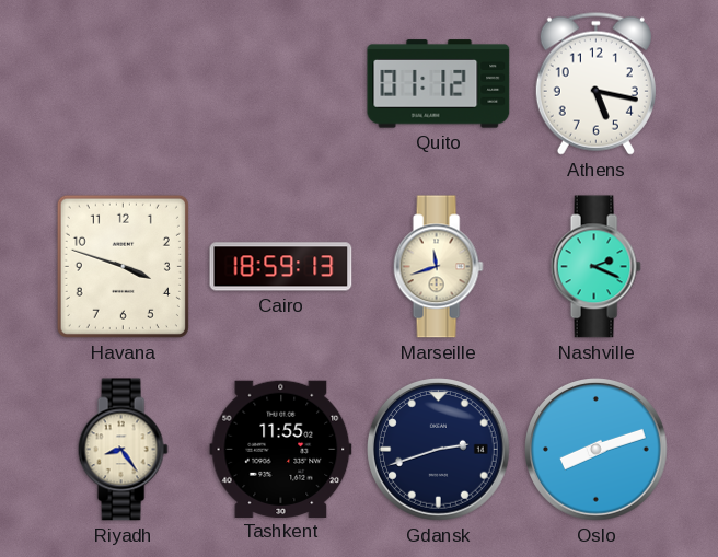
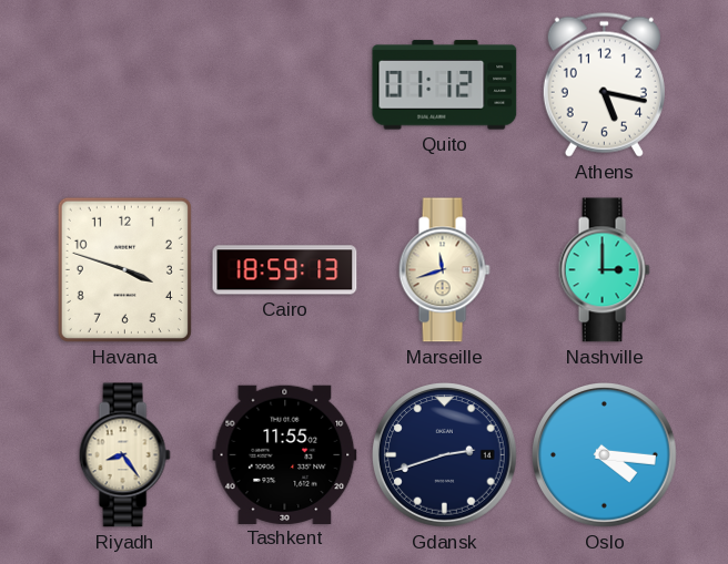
Nashville: 2:19 -> 3:00 (604, 270)
Oslo: 8:12 -> 4:16 (605, 455)
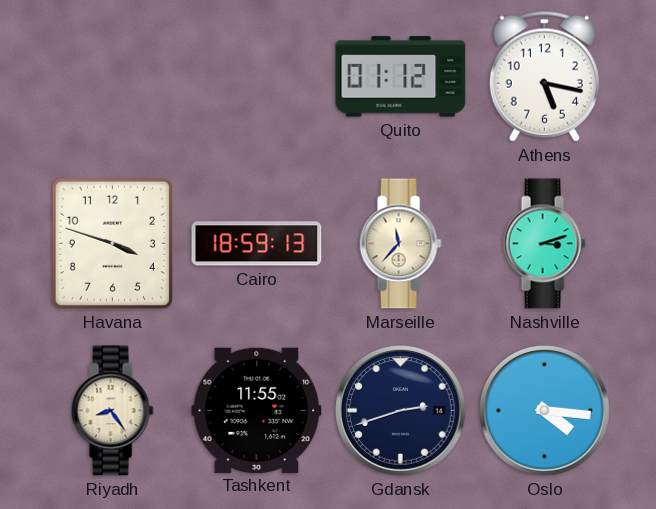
Marseille: 11:42 -> 11:37 (400, 244)
Nashville: 3:00 -> 3:12 (544, 244)
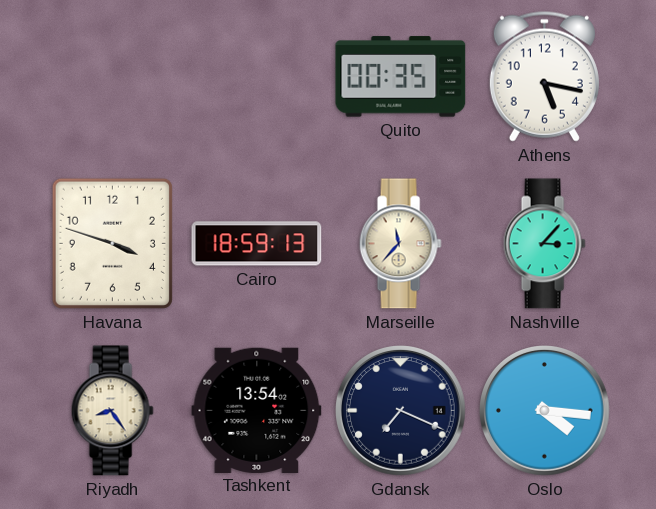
Quito: 01:12 -> 00:35 (401, 77)
Nashville: 3:12 -> 3:07 (544, 244)
Tashkent: 11:55 -> 13:54 (257, 410)
Gdansk: 2:42 -> 7:19 (401, 411)
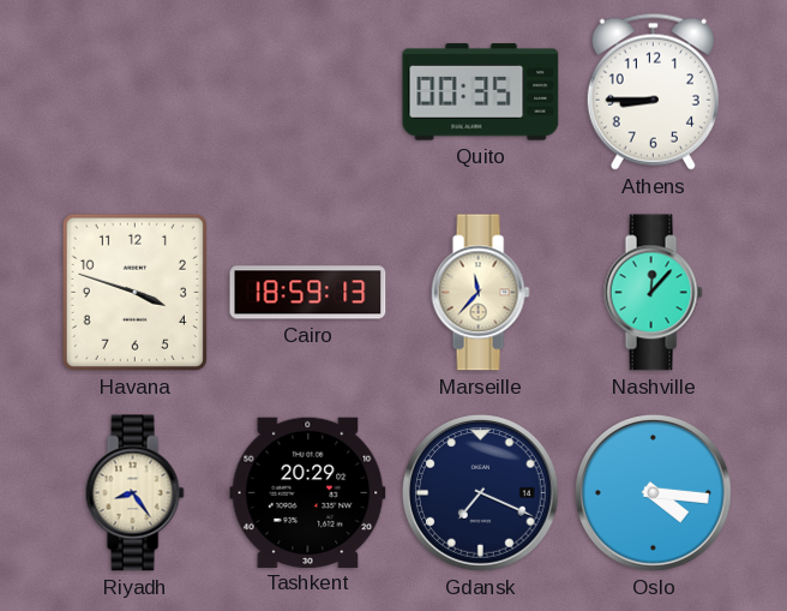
Athens: 5:17 -> 8:45 (653, 91)
Nashville: 3:07 -> 12:07 (653, 293)
Tashkent: 13:54 -> 20:29 (308, 492)
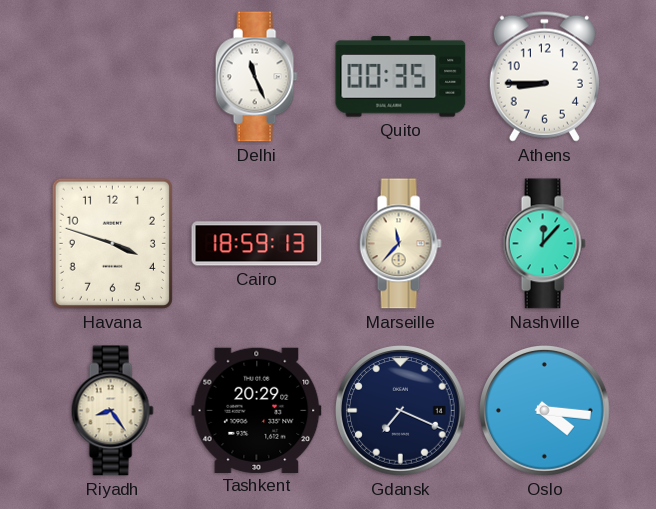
Delhi: none -> 11:26 (256, 77)
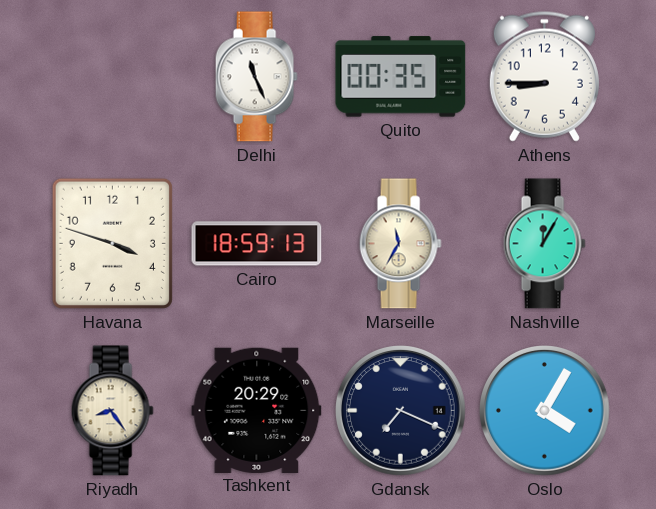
Marseille: 11:37 -> 11:35 (400, 244)
Nashville: 12:07 -> 12:05 (544, 244)
Oslo: 4:16 -> 4:05 (545, 411)
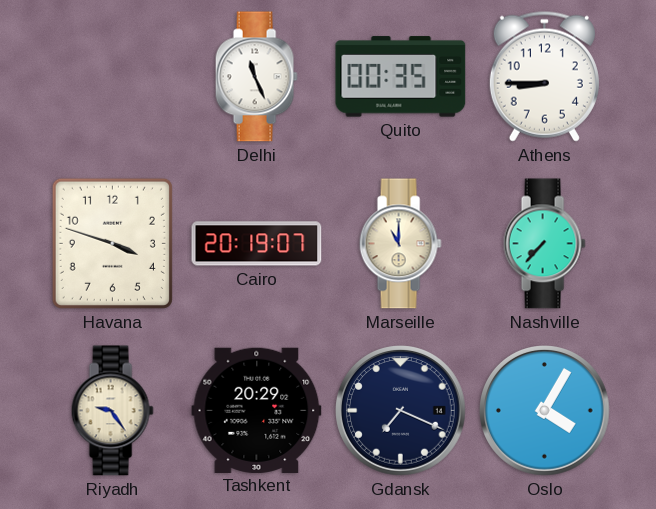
Cairo: 18:59 -> 20:19 (257, 244)
Marseille: 11:35 -> 11:00 (400, 244)
Nashville: 12:05 -> 7:37 (544, 244)
Riyadh: 8:24 -> 9:24 (112, 411)
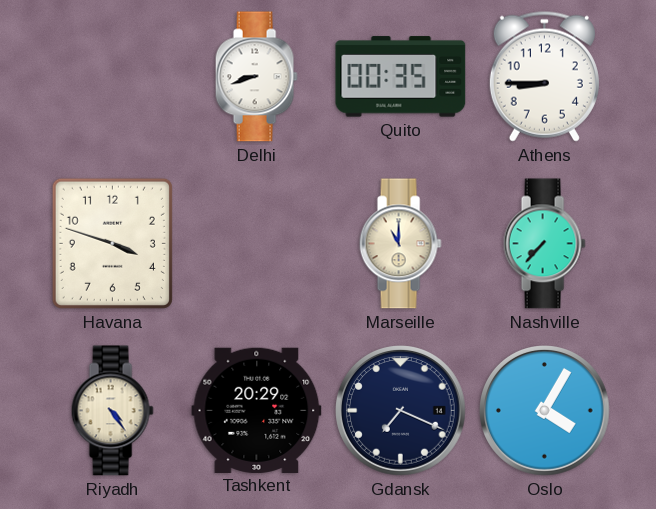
Delhi: 11:26 -> 8:42 (256, 77)
Cairo: 20:19 -> none (257, 244)
Riyadh: 9:24 -> 4:24 (112, 411)
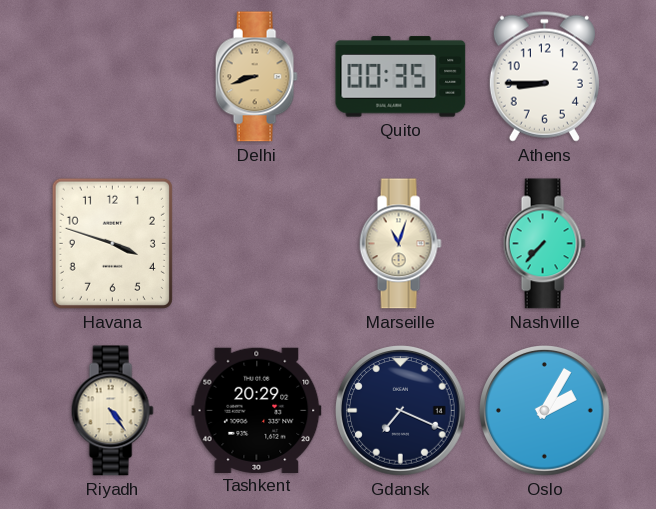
Delhi dial: white -> champagne (256, 77)
Marseille: 11:00 -> 11:03 (400, 244)
Oslo: 4:05 -> 2:05 (545, 411)
